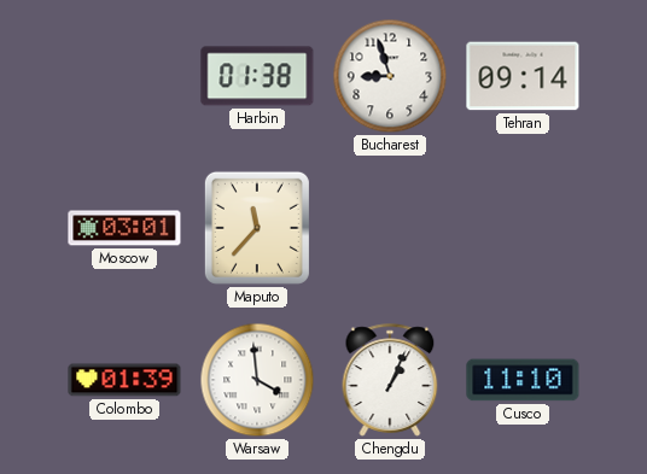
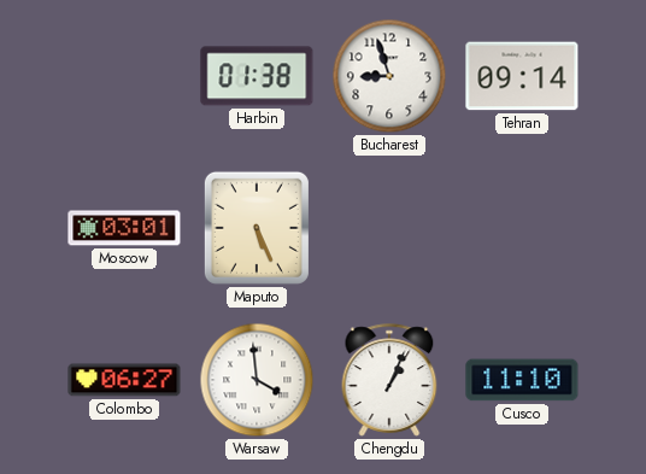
Maputo: 11:37 -> 5:26 (257, 228)
Colombo: 01:39 -> 06:27 (124, 380)
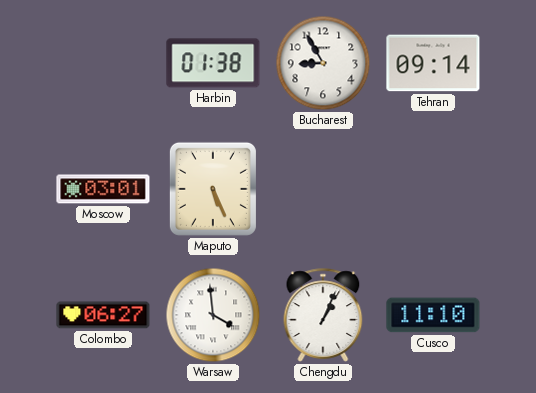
Bucharest: 8:57 -> 8:55 (323, 63)
